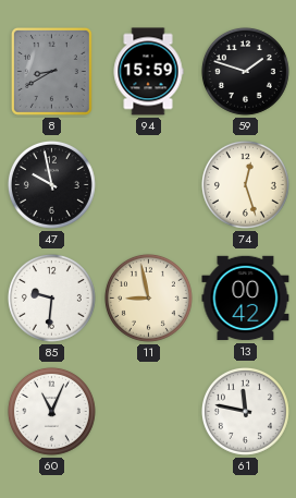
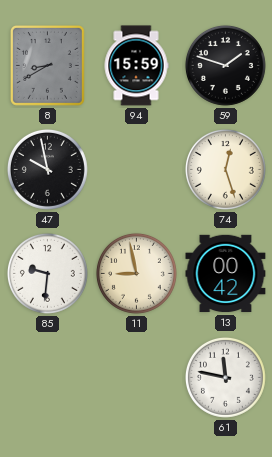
60: 11:04 -> none (51, 411)
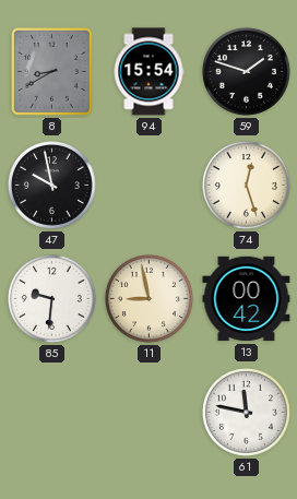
94: 15:59 -> 15:54 (148, 72)
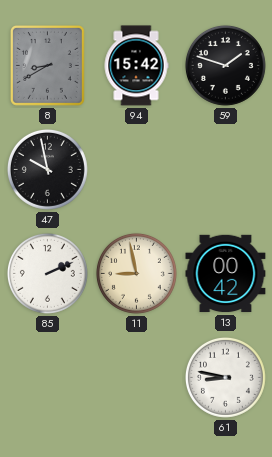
94: 15:54 -> 15:42 (136, 66)
74: 12:27 -> none (246, 185)
85: 9:31 -> 2:11 (47, 273)
61: 11:47 -> 8:47 (225, 377)
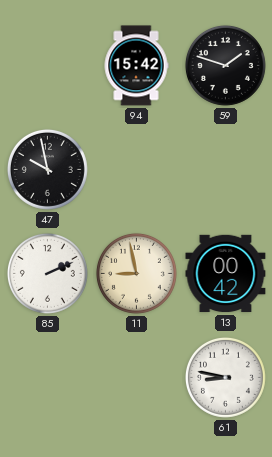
8: 8:40 -> none (47, 65)
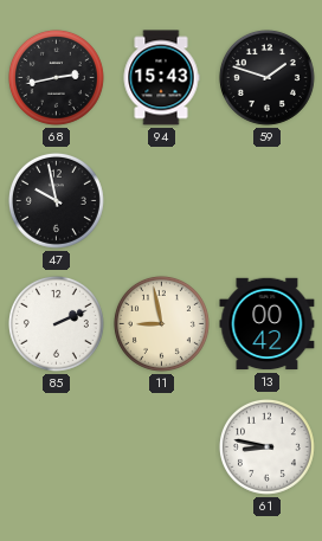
68: none -> 2:43 (56, 77)
94: 15:42 -> 15:43 (161, 78)
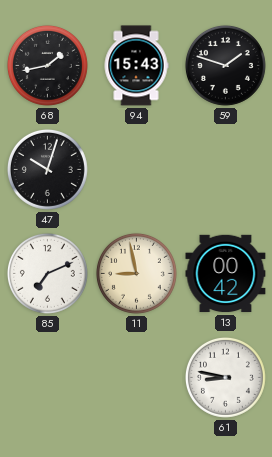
68: 2:43 -> 1:43 (47, 65)
47: 9:58 -> 10:03 (47, 169)
85: 2:11 -> 7:11 (47, 273)
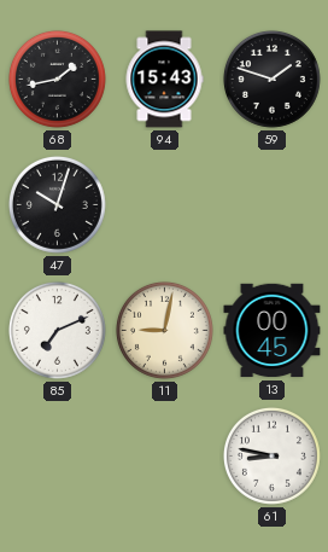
11: 8:58 -> 9:02 (164, 330)
13: 00:42 -> 00:45 (273, 331)
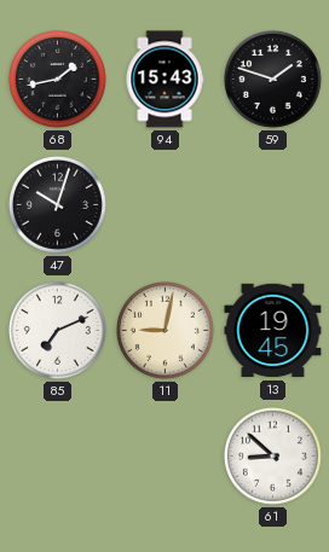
13: 00:45 -> 19:45 (273, 331)
61: 8:47 -> 8:52 (272, 455)
